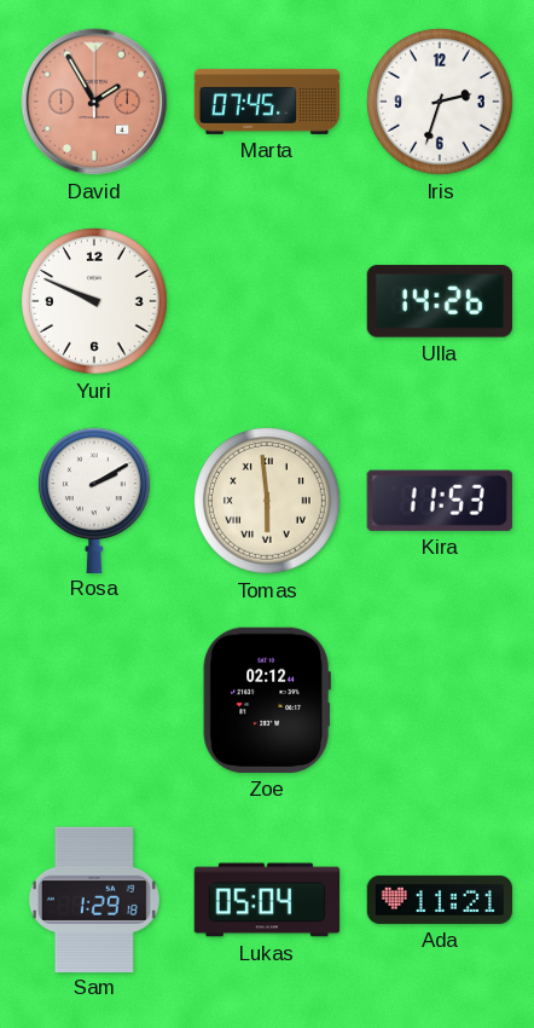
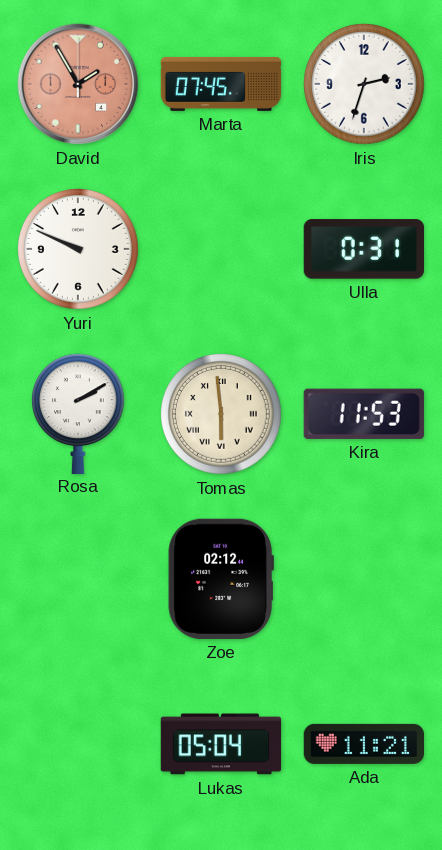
Ulla: 14:26 -> 0:31 (363, 249)
Sam: 1:29 -> none (94, 899)
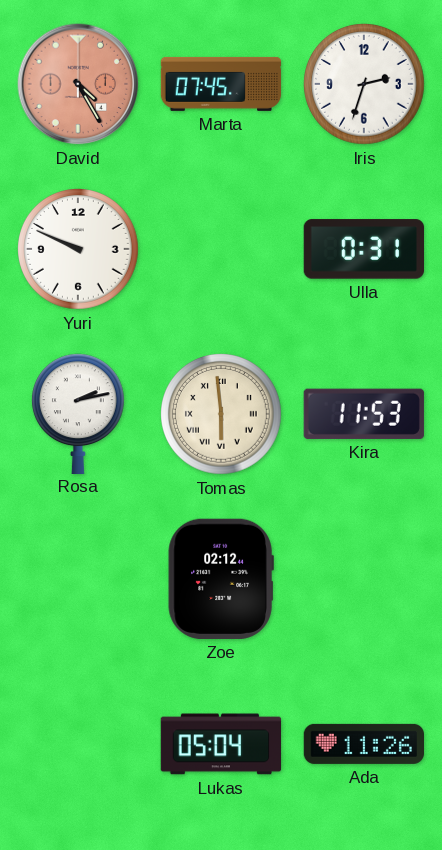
David: 1:55 -> 4:25 (78, 84)
Rosa: 2:10 -> 2:13 (78, 413)
Ada: 11:21 -> 11:26 (363, 744)
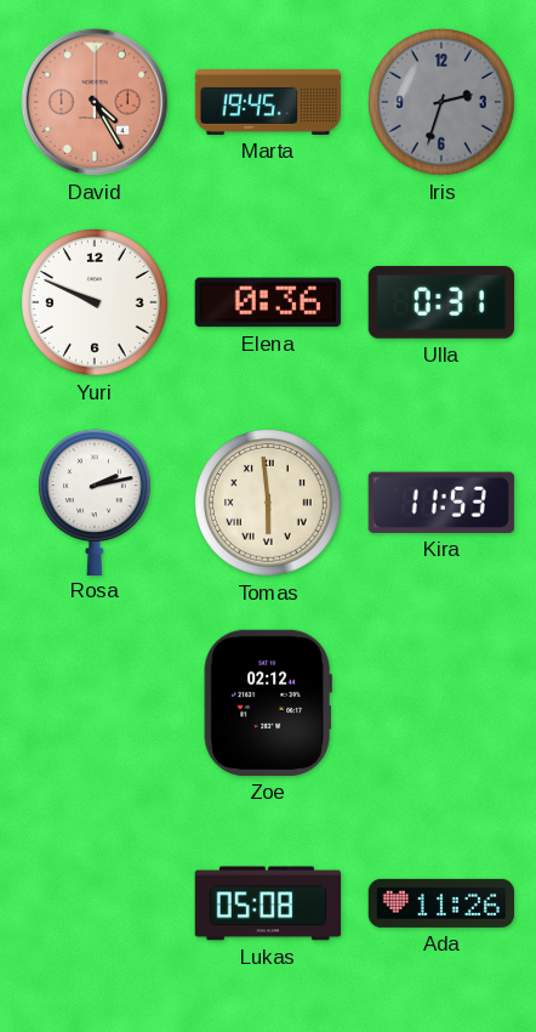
Marta: 07:45 -> 19:45 (268, 102)
Iris dial: white -> grey (443, 103)
Elena: none -> 0:36 (268, 302)
Lukas: 05:04 -> 05:08 (268, 903)
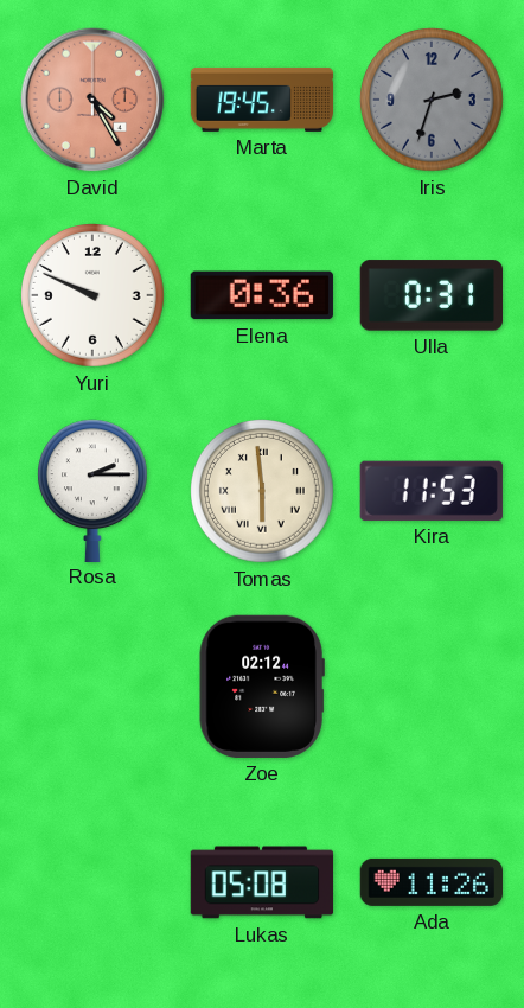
Rosa: 2:13 -> 2:15 (92, 490)
